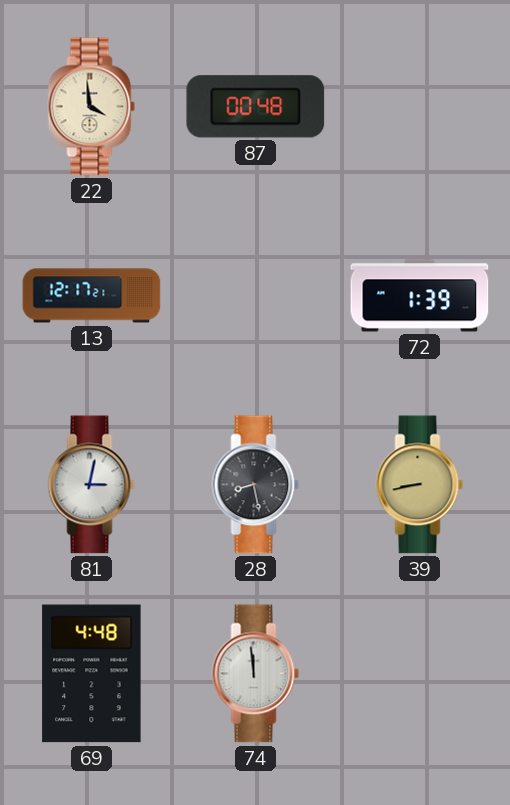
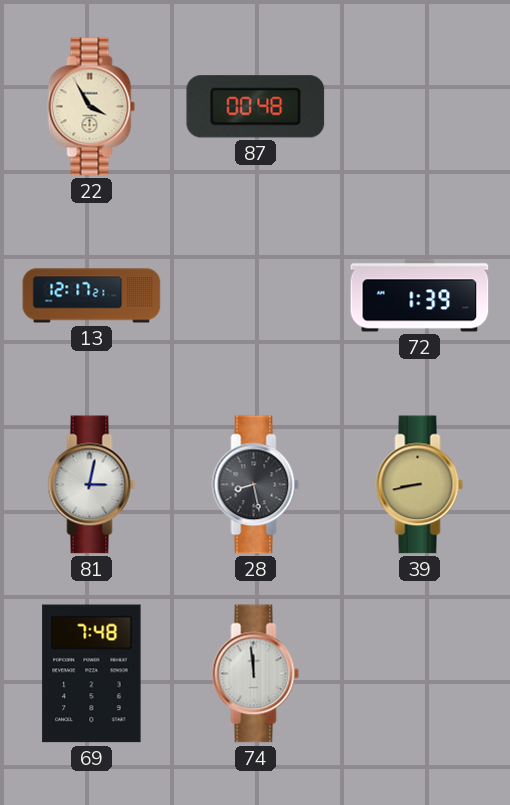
22: 3:59 -> 3:55 (92, 107)
69: 4:48 -> 7:48 (92, 674)
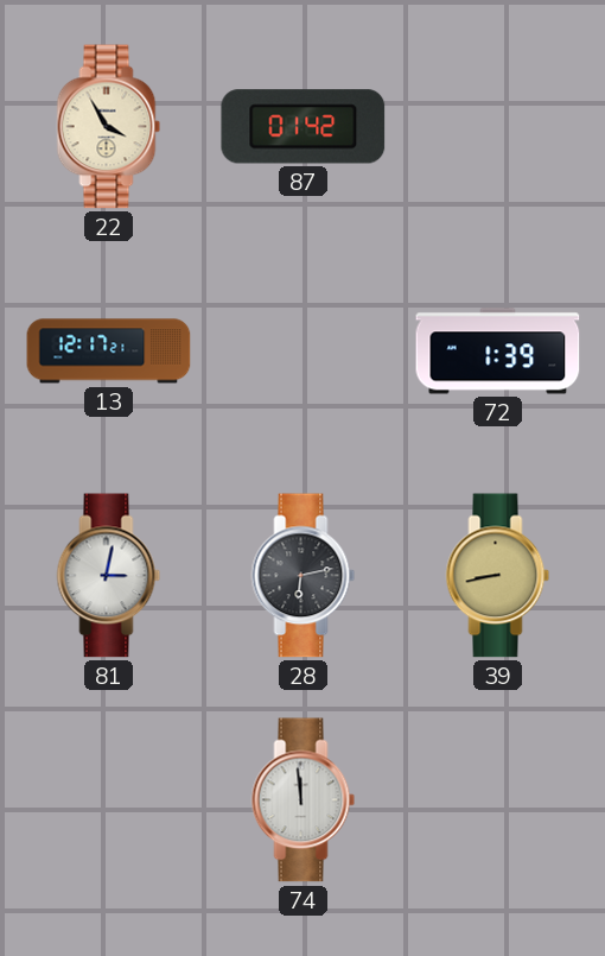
87: 00:48 -> 01:42 (304, 127)
28: 8:28 -> 6:13 (304, 576)
69: 7:48 -> none (92, 674)
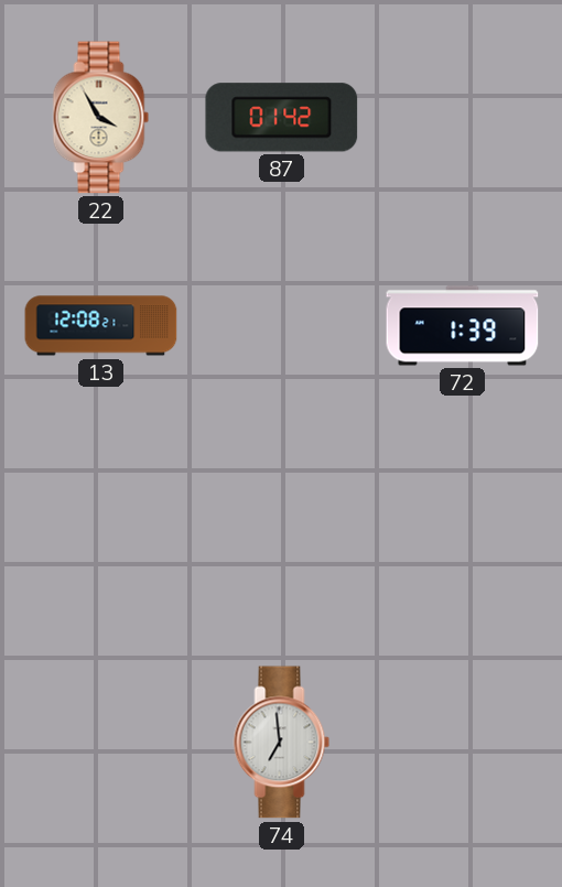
13: 12:17 -> 12:08 (101, 326)
81: 3:02 -> none (109, 576)
28: 6:13 -> none (304, 576)
39: 8:43 -> none (498, 576)
74: 11:59 -> 6:59 (282, 743)
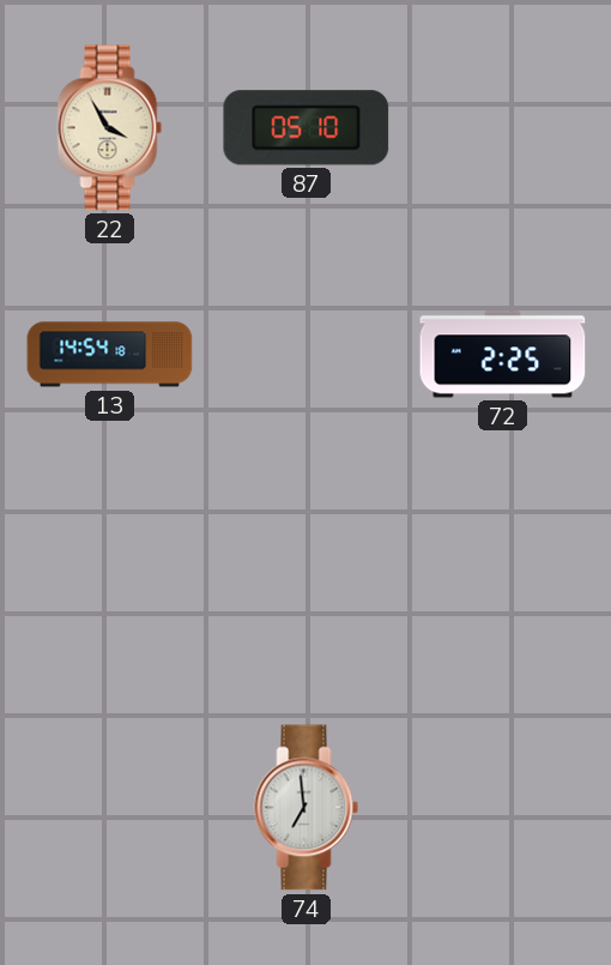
87: 01:42 -> 05:10 (307, 128)
13: 12:08 -> 14:54 (110, 355)
72: 1:39 -> 2:25 (503, 355)
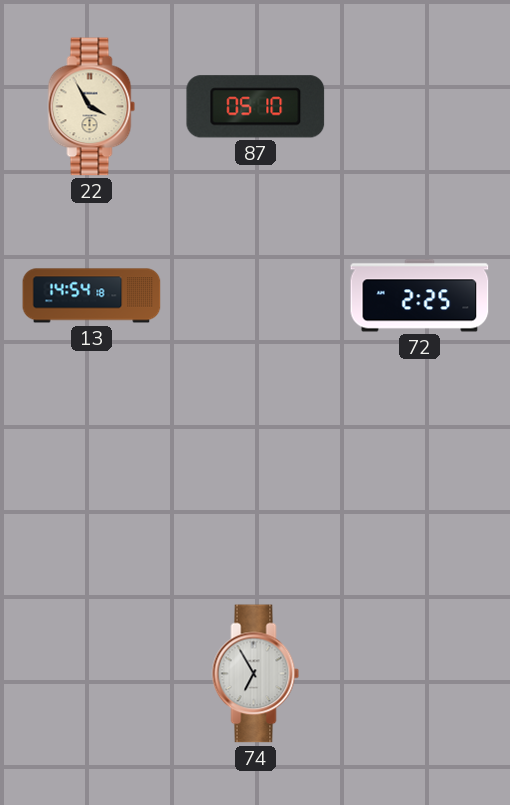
74: 6:59 -> 6:55 (256, 674)
